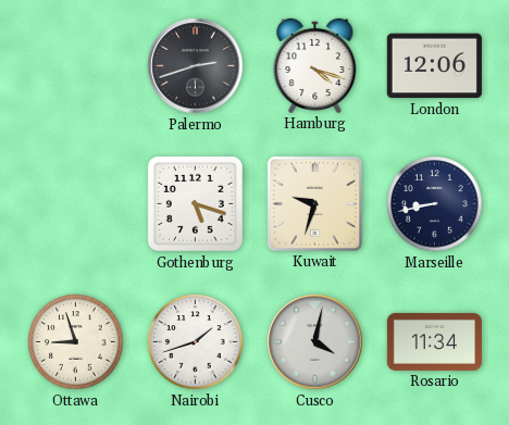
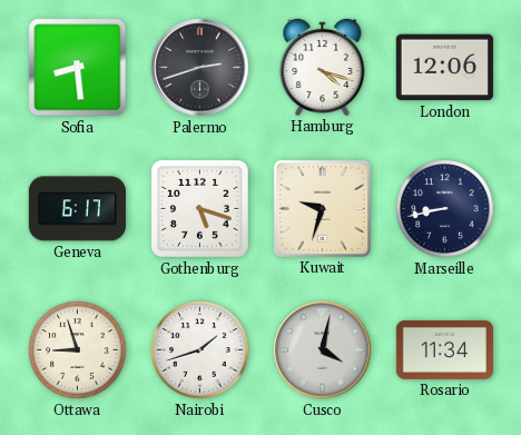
Sofia: none -> 8:29 (78, 68)
Geneva: none -> 6:17 (77, 209)
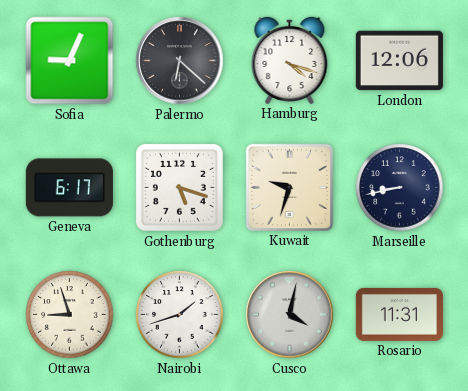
Sofia: 8:29 -> 9:04 (70, 61)
Palermo: 2:42 -> 6:22 (180, 61)
Rosario: 11:34 -> 11:31 (399, 314)
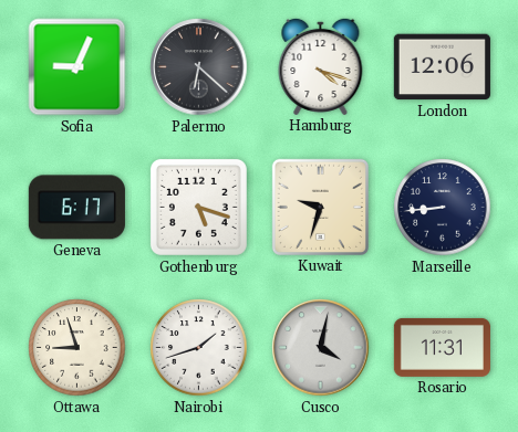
Marseille: 8:43 -> 8:44 (443, 208)
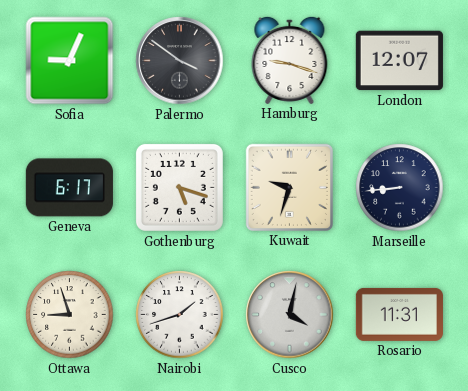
Palermo: 6:22 -> 3:51 (180, 61)
Hamburg: 4:18 -> 9:18 (290, 60)
London: 12:06 -> 12:07 (399, 61)
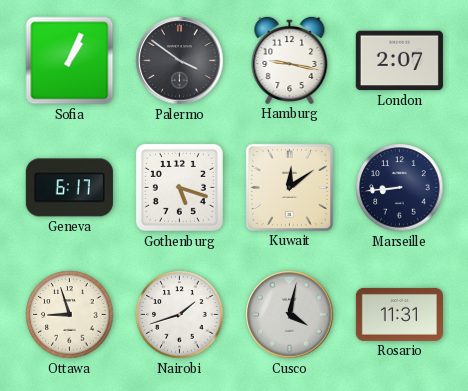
Sofia: 9:04 -> 1:04 (70, 61)
Hamburg: 9:18 -> 9:17 (290, 60)
London: 12:07 -> 2:07 (399, 61)
Kuwait: 9:33 -> 12:09 (289, 187)
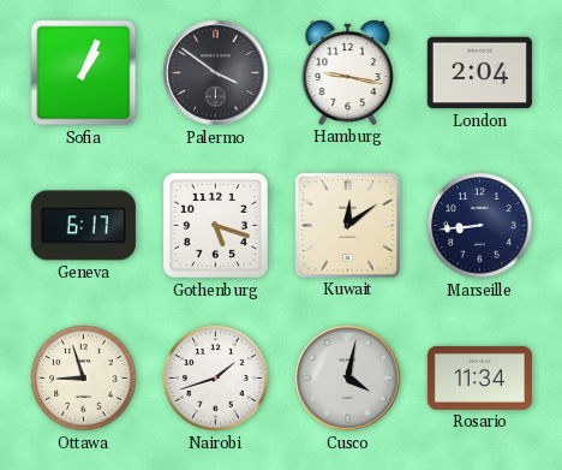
London: 2:07 -> 2:04 (479, 73)
Rosario: 11:31 -> 11:34 (479, 377)
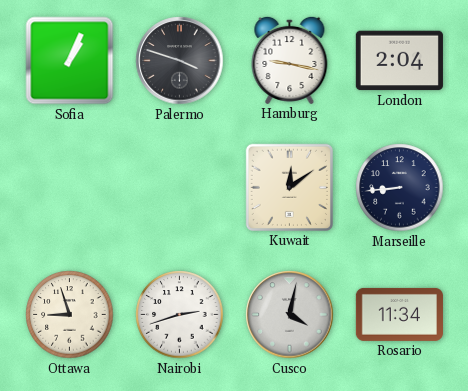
Palermo: 3:51 -> 3:48 (180, 61)
Geneva: 6:17 -> none (83, 226)
Gothenburg: 5:18 -> none (215, 225)
Nairobi: 1:42 -> 2:42 (180, 315)
